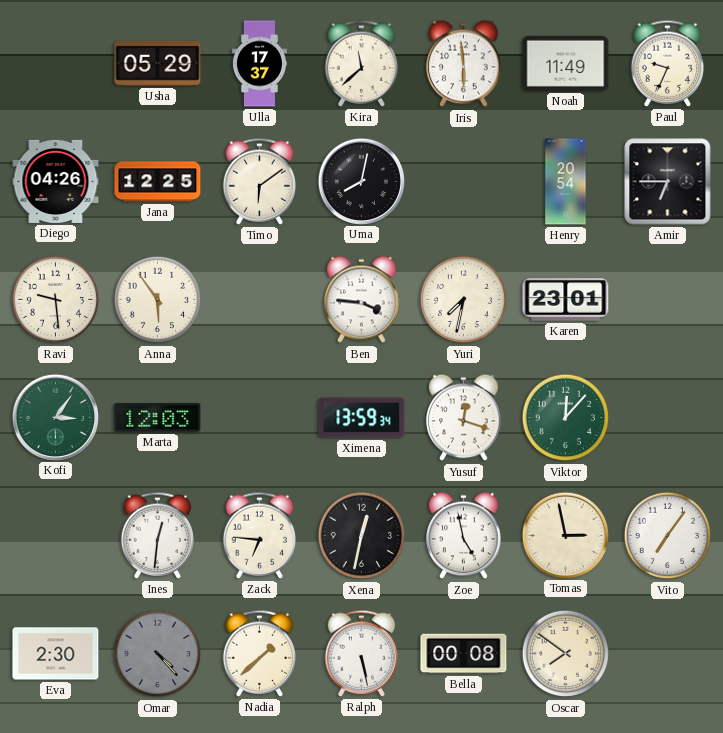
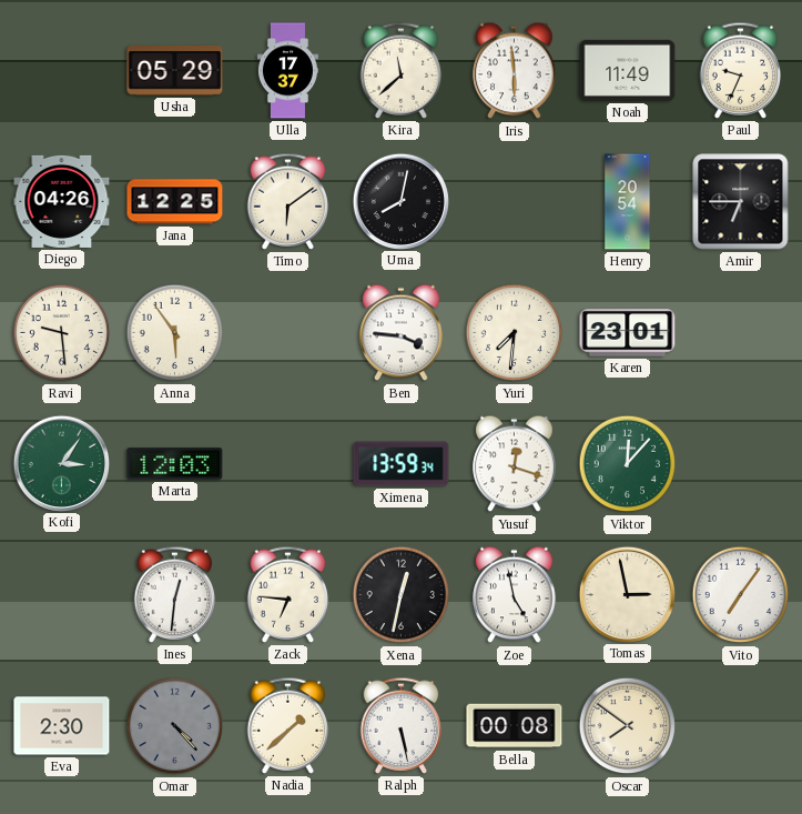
Yuri: 7:32 -> 7:31 (515, 333)
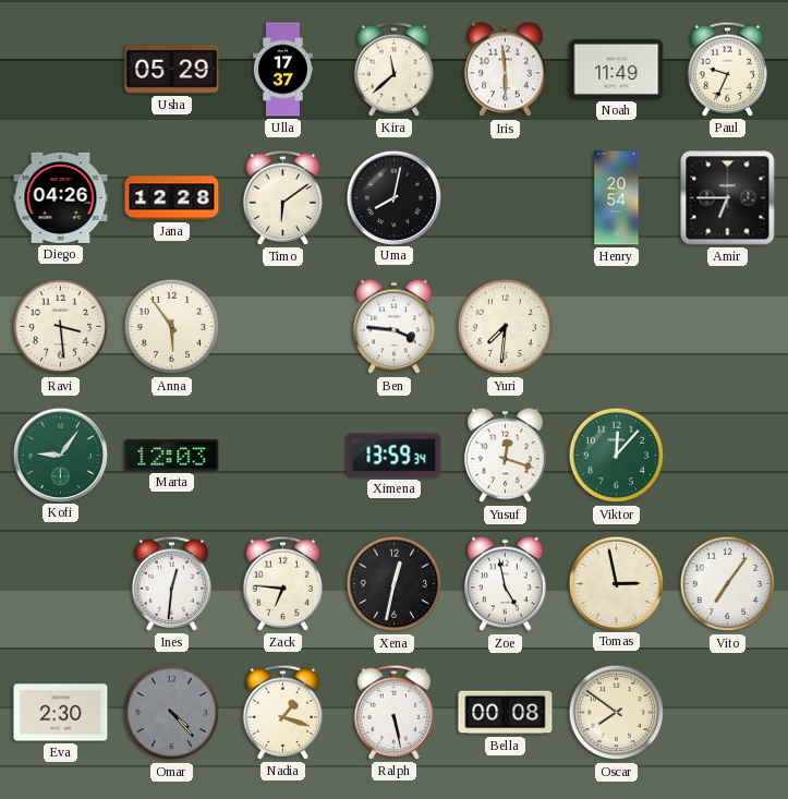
Jana: 12:25 -> 12:28 (172, 198)
Ravi: 9:29 -> 3:29 (61, 327)
Karen: 23:01 -> none (628, 333)
Kofi: 3:06 -> 9:06 (60, 455)
Nadia: 1:38 -> 1:18 (283, 712)
